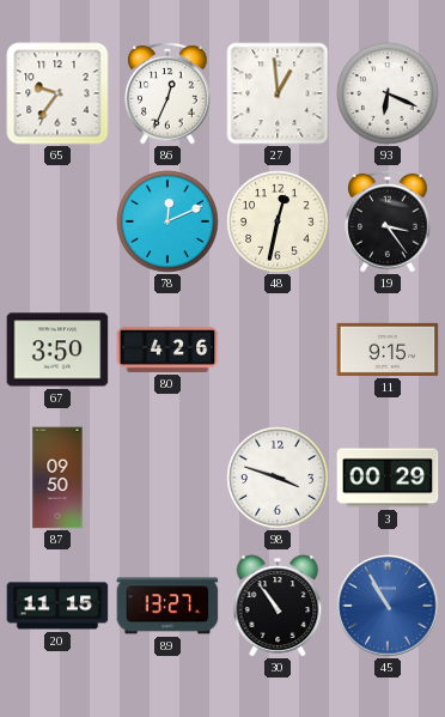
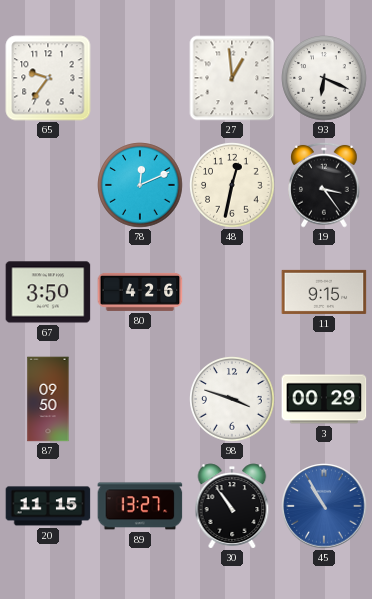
86: 12:34 -> none (167, 93)
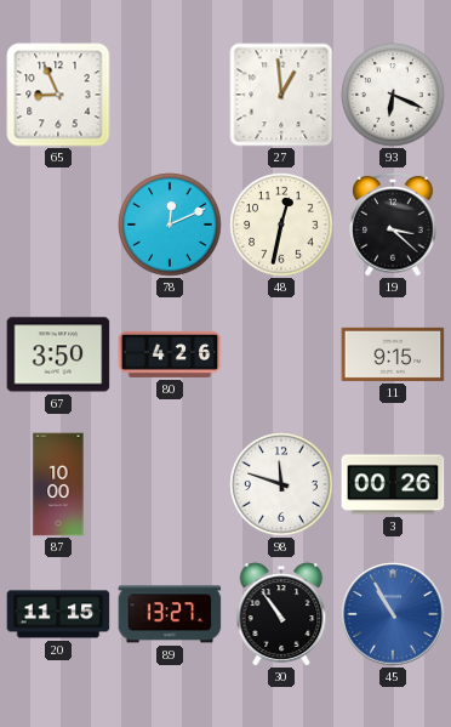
65: 9:36 -> 8:56 (58, 95)
19: 3:24 -> 3:22 (393, 225)
87: 09:50 -> 10:00 (58, 484)
98: 3:48 -> 11:48 (281, 484)
3: 00:29 -> 00:26 (393, 484)
